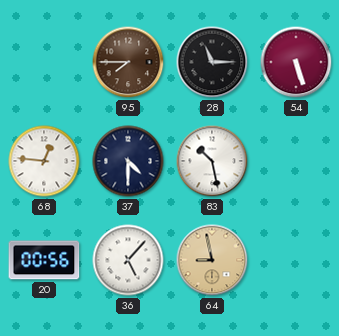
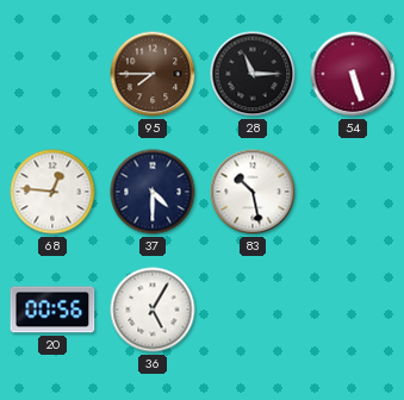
36: 5:07 -> 5:05 (153, 310)
64: 8:58 -> none (212, 260)
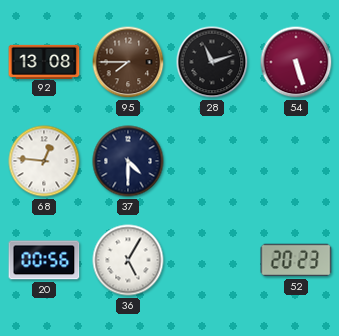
92: none -> 13:08 (44, 61)
28: 11:15 -> 11:12 (212, 62)
83: 10:28 -> none (253, 192)
52: none -> 20:23 (296, 260)
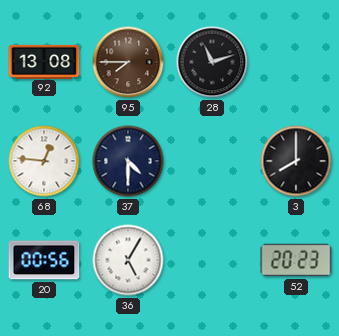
54: 5:27 -> none (296, 62)
3: none -> 8:00 (296, 161)
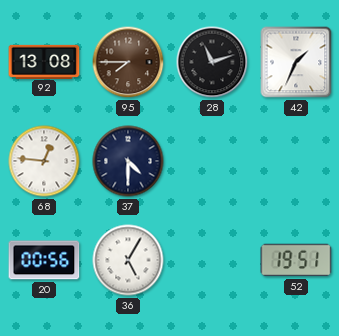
42: none -> 1:34 (296, 62)
3: 8:00 -> none (296, 161)
52: 20:23 -> 19:51 (296, 260)
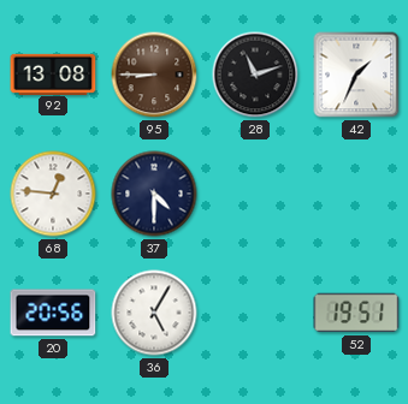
95: 7:45 -> 8:45 (154, 75)
20: 00:56 -> 20:56 (53, 313)
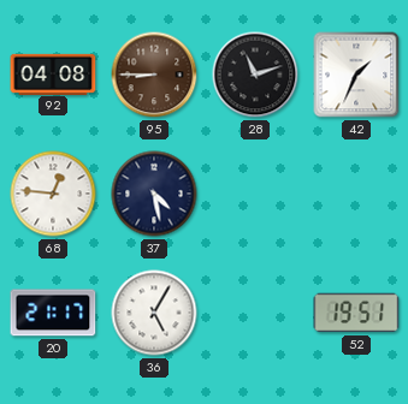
92: 13:08 -> 04:08 (53, 73)
37: 4:30 -> 4:28 (154, 194)
20: 20:56 -> 21:17 (53, 313)
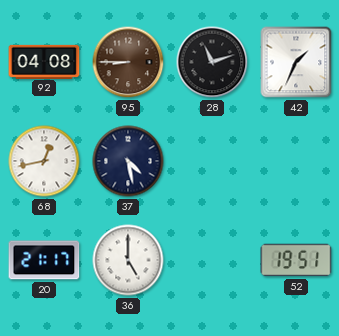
68: 12:46 -> 12:43 (44, 161)
36: 5:05 -> 5:00 (128, 260)
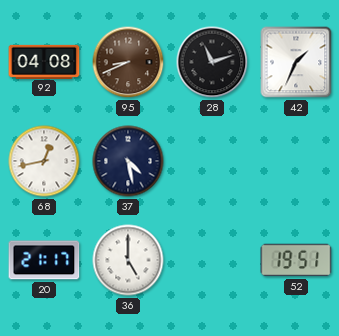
95: 8:45 -> 8:41 (128, 62)
